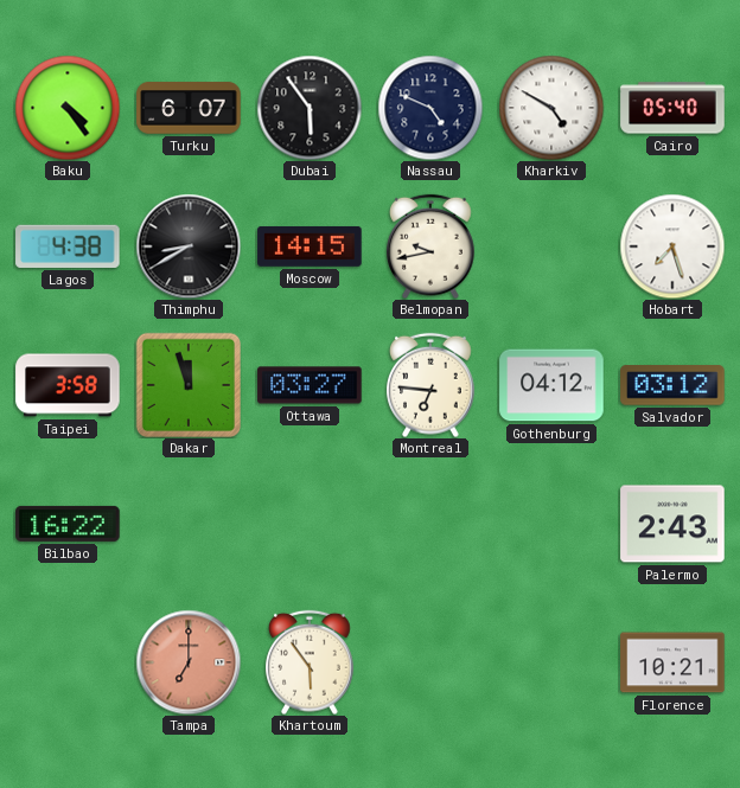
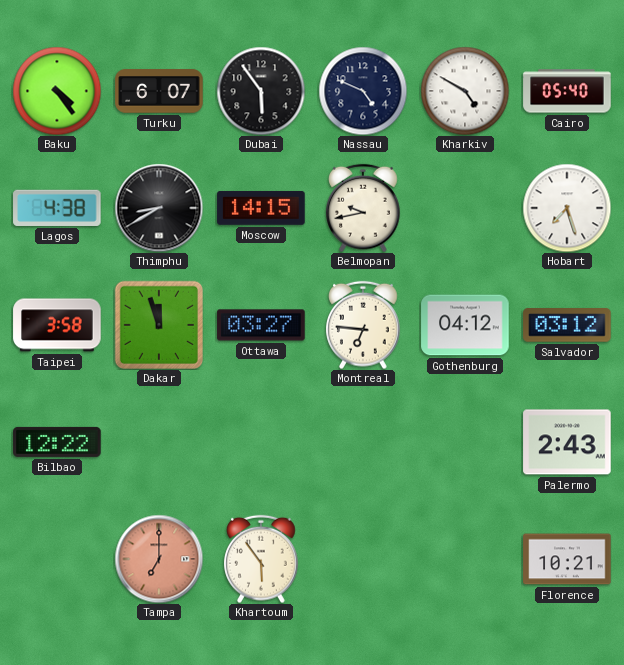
Bilbao: 16:22 -> 12:22 (57, 442)
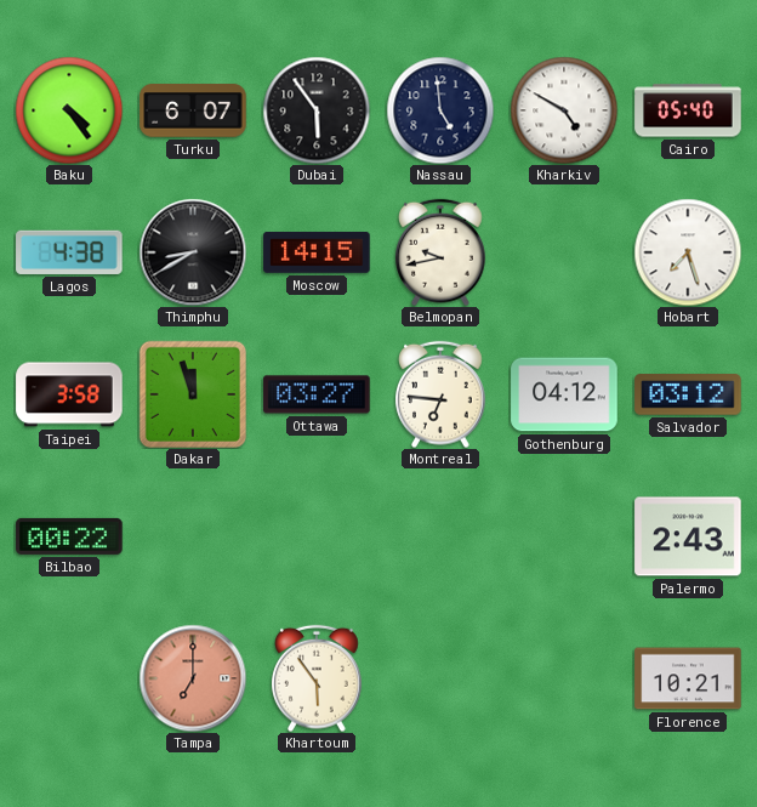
Nassau: 4:49 -> 4:59 (440, 110)
Bilbao: 12:22 -> 00:22 (69, 536)
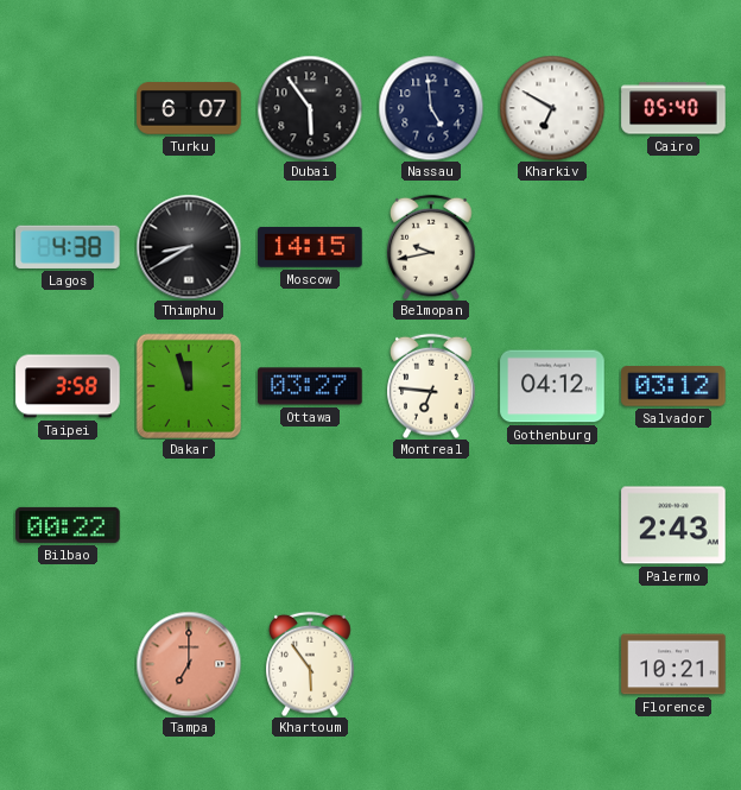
Baku: 4:24 -> none (69, 110)
Kharkiv: 4:50 -> 6:50 (552, 108)
Hobart: 7:27 -> none (688, 252)
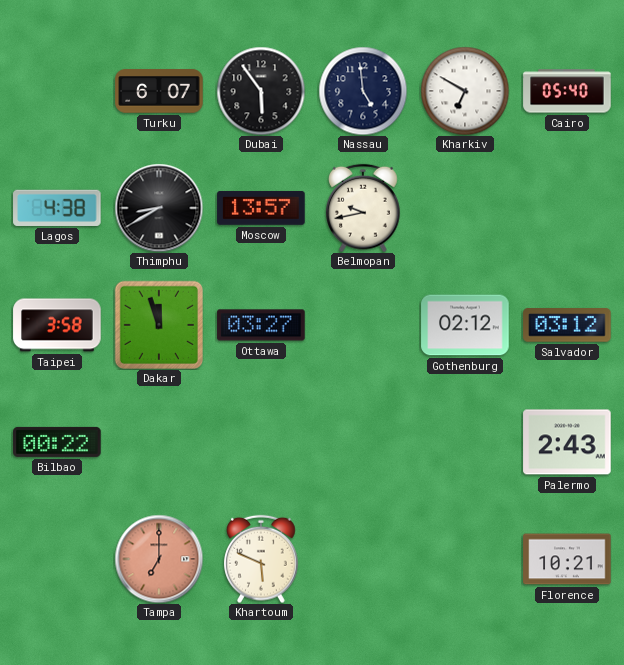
Moscow: 14:15 -> 13:57 (261, 208)
Montreal: 6:46 -> none (432, 386)
Gothenburg: 04:12 -> 02:12 (465, 325)
Khartoum: 5:54 -> 5:49 (262, 559)
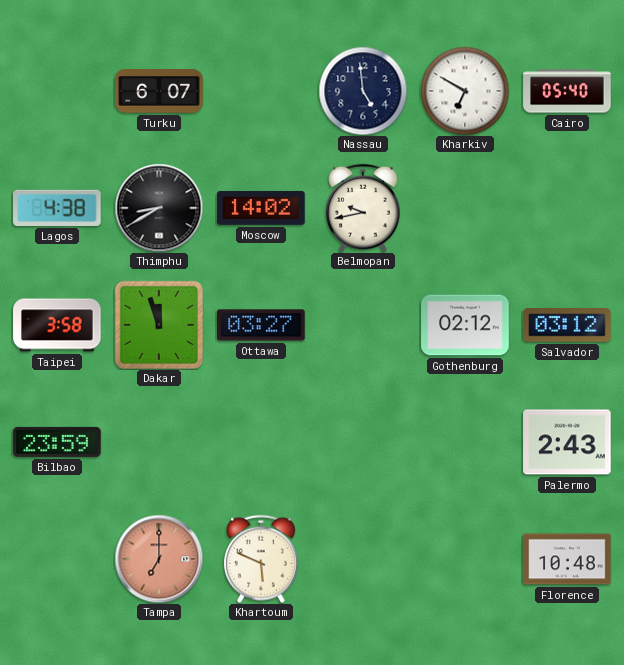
Dubai: 5:54 -> none (261, 91)
Moscow: 13:57 -> 14:02 (261, 208)
Bilbao: 00:22 -> 23:59 (57, 442)
Florence: 10:21 -> 10:48 (567, 559)
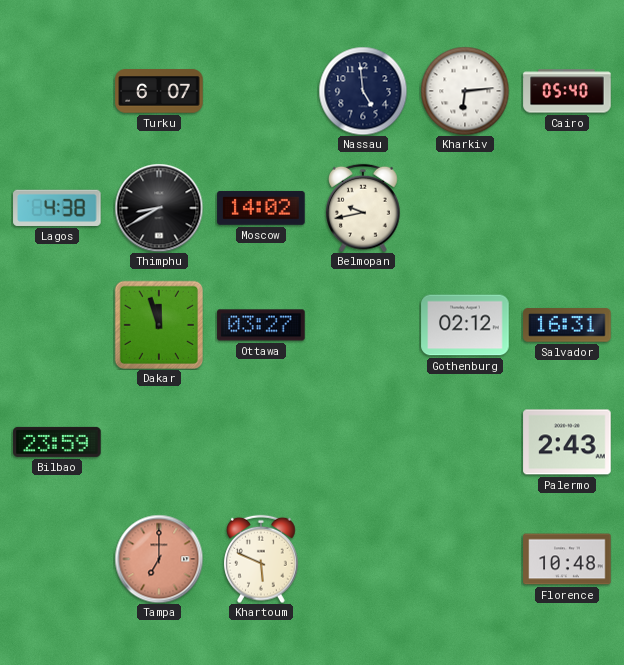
Kharkiv: 6:50 -> 6:14 (465, 91)
Taipei: 3:58 -> none (57, 325)
Salvador: 03:12 -> 16:31 (567, 325)
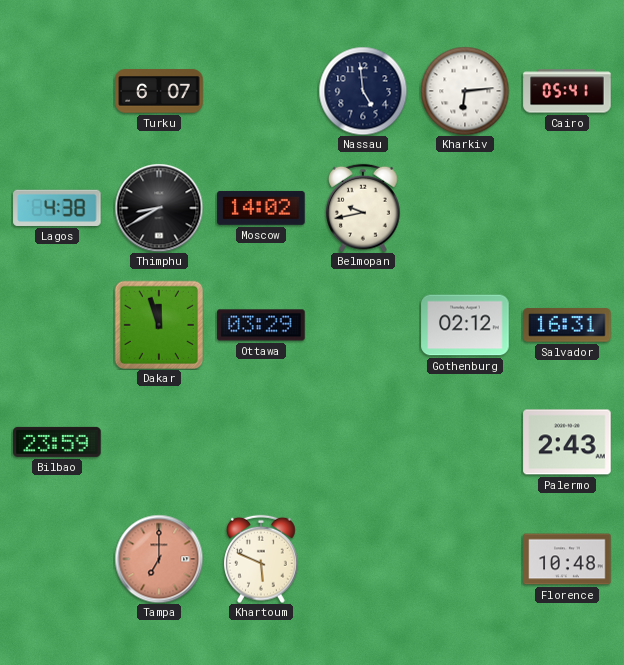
Cairo: 05:40 -> 05:41 (567, 91)
Ottawa: 03:27 -> 03:29 (261, 325)
